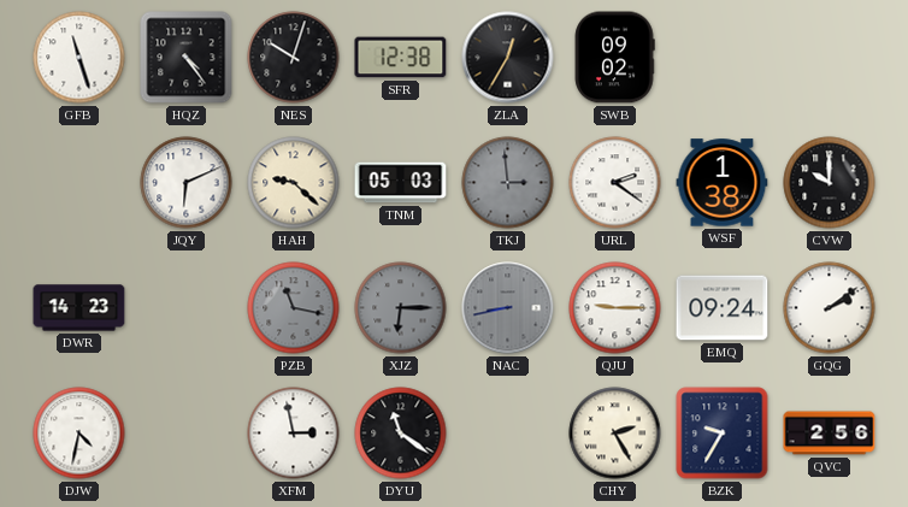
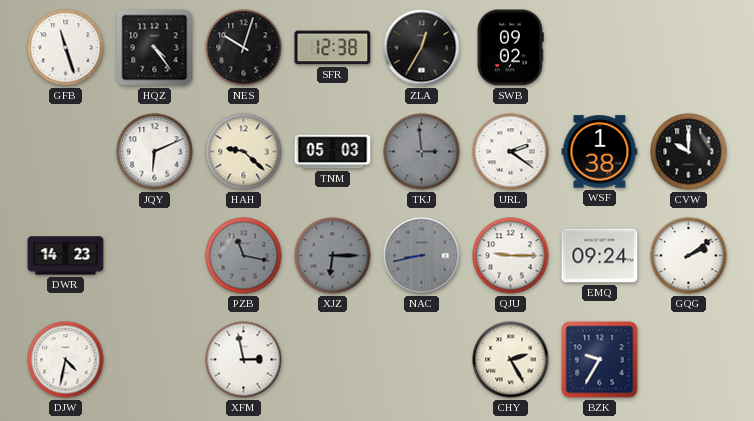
DYU: 11:21 -> none (401, 434)
QVC: 2:56 -> none (830, 434)
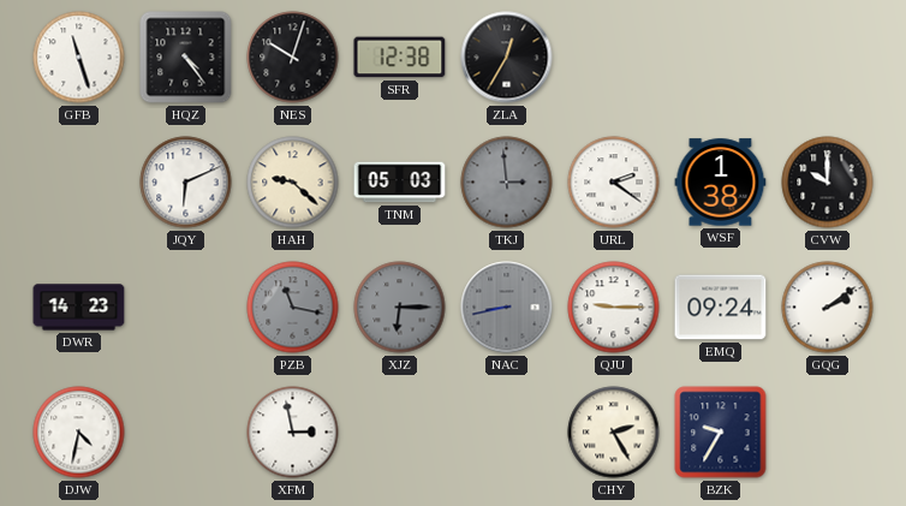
SWB: 09:02 -> none (510, 48)
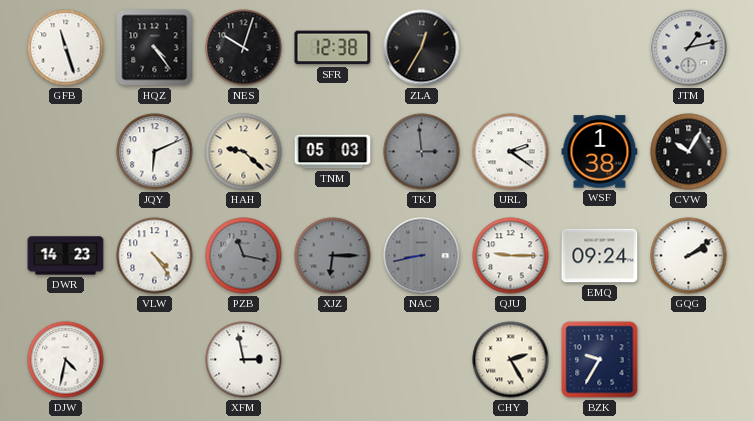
JTM: none -> 1:13 (689, 48)
CVW: 10:00 -> 10:05 (689, 152)
VLW: none -> 4:24 (155, 256)
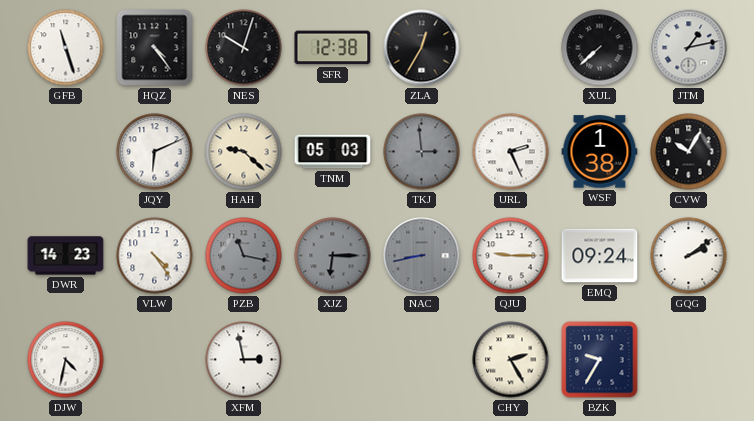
XUL: none -> 7:38 (600, 48)
URL: 2:21 -> 2:26 (511, 152)
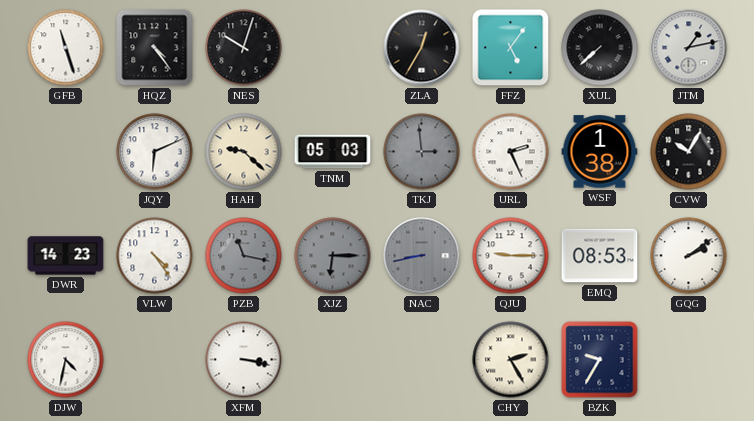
SFR: 12:38 -> none (333, 48)
FFZ: none -> 5:06 (511, 48)
EMQ: 09:24 -> 08:53 (600, 256)
XFM: 2:58 -> 3:17 (244, 360)
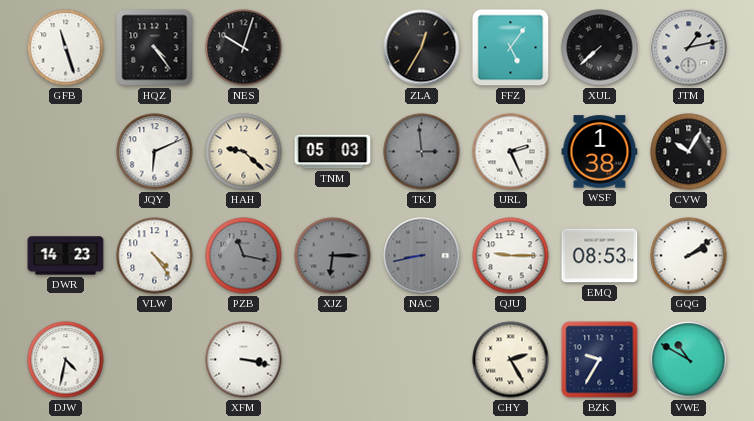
VWE: none -> 10:50 (689, 360)
